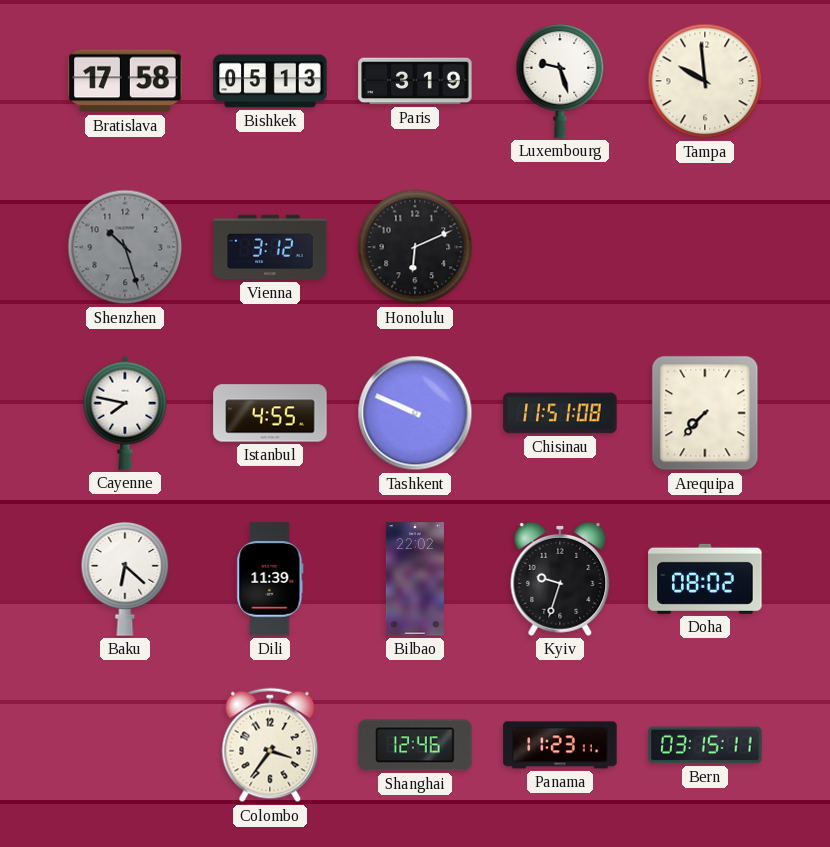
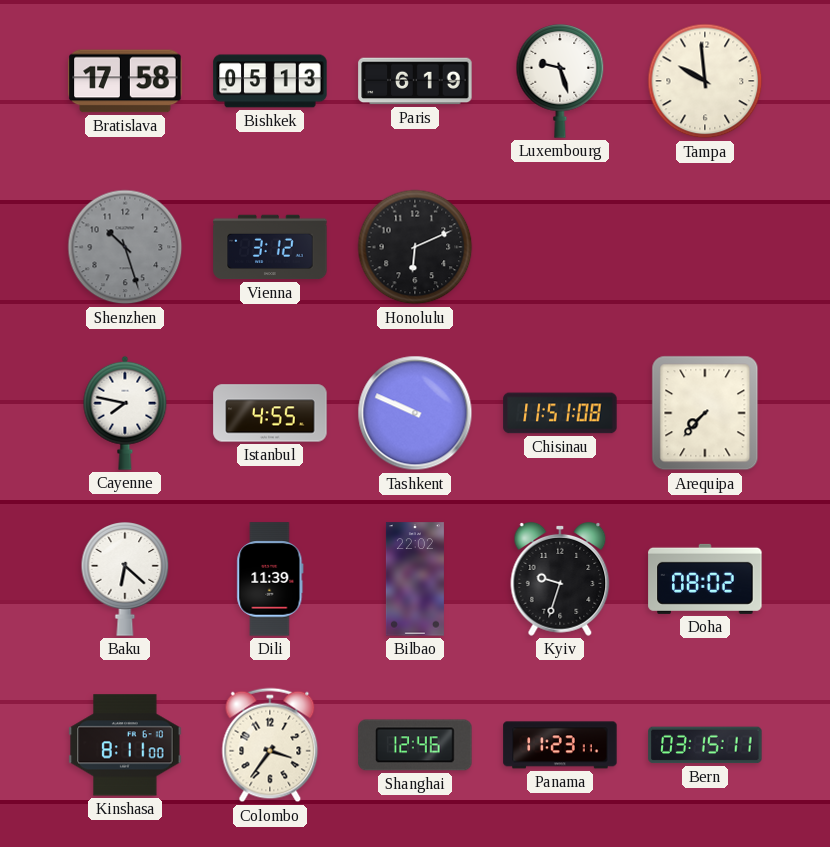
Paris: 3:19 -> 6:19 (415, 81)
Kinshasa: none -> 8:11 (125, 745)
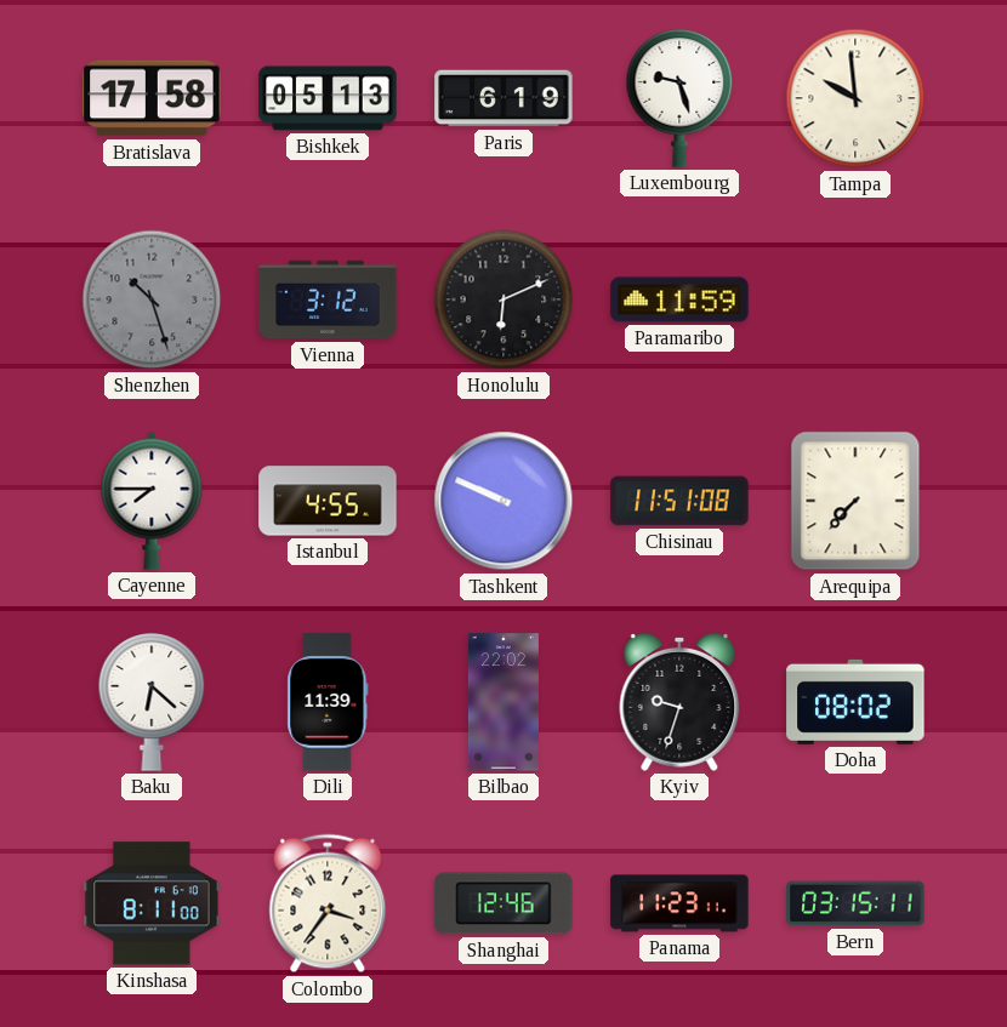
Paramaribo: none -> 11:59 (679, 299)
Cayenne: 7:47 -> 7:45 (152, 501)
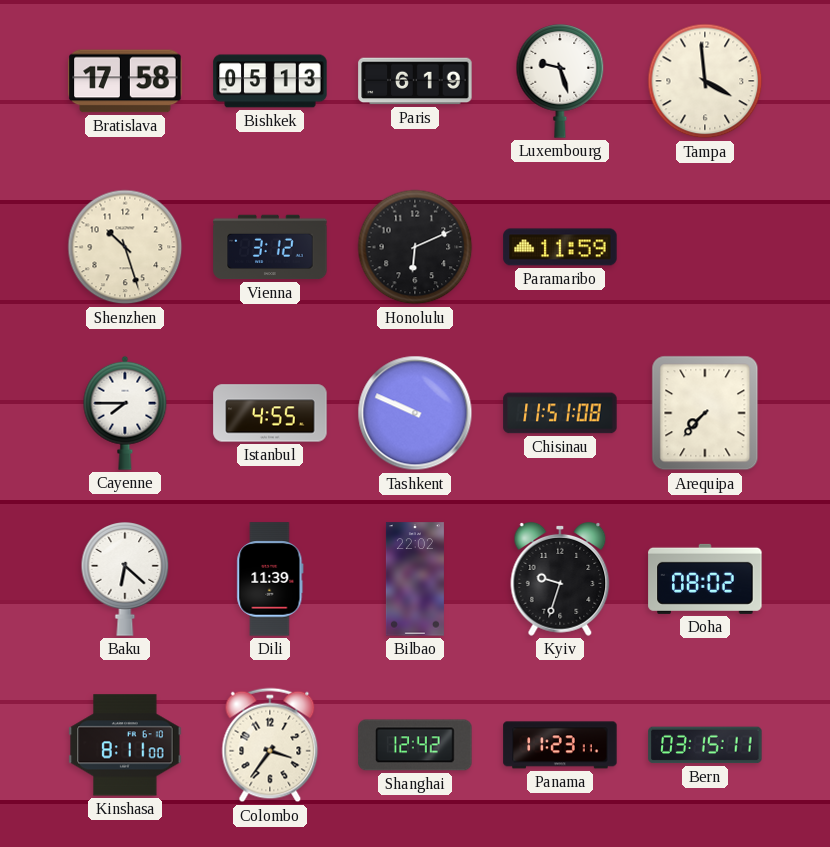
Tampa: 9:59 -> 3:59 (705, 81)
Shenzhen dial: grey -> cream (125, 247)
Shanghai: 12:46 -> 12:42 (415, 745)
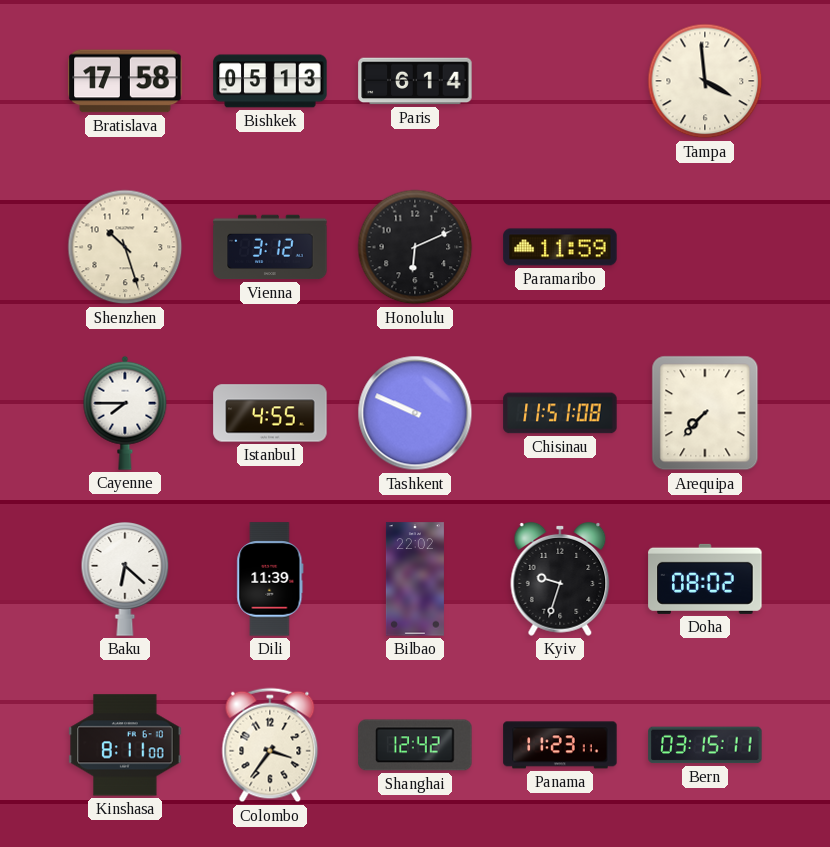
Paris: 6:19 -> 6:14 (415, 81)
Luxembourg: 9:27 -> none (560, 81)
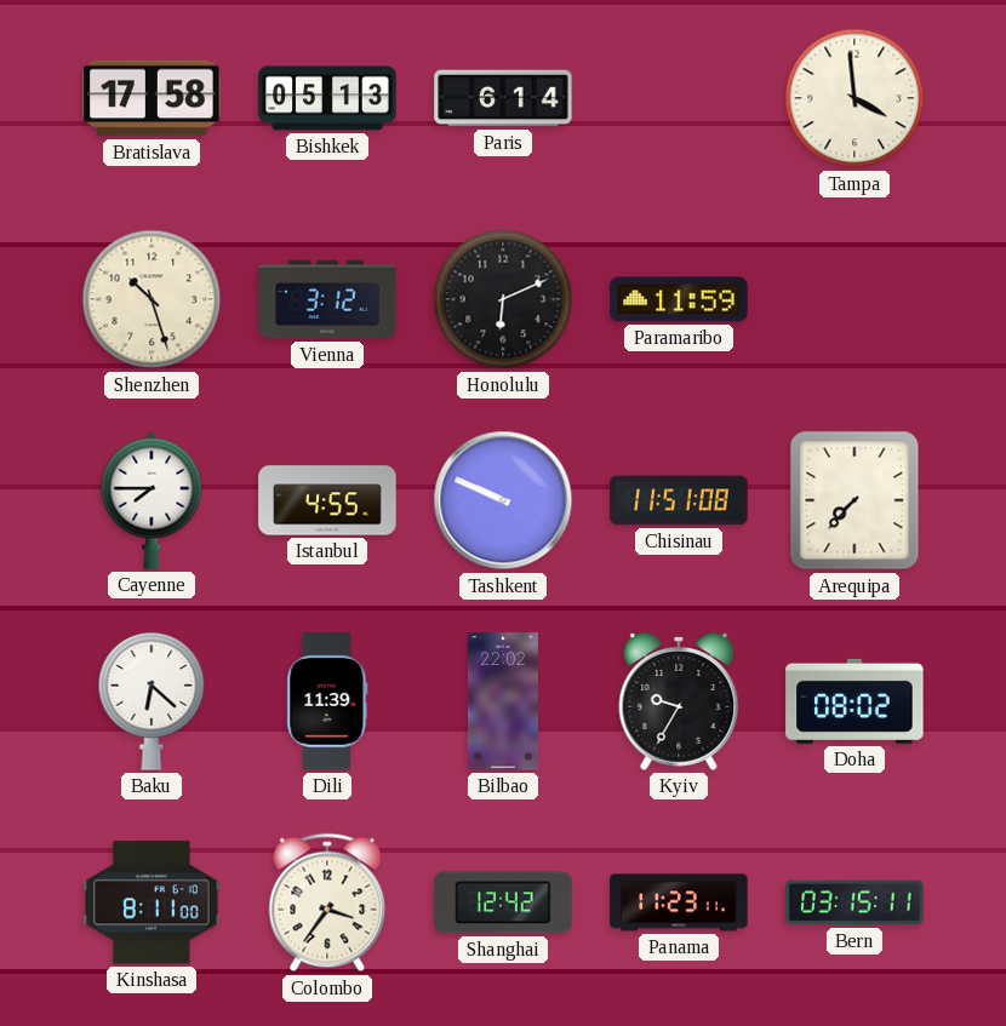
Kyiv: 9:33 -> 9:35 (679, 701)
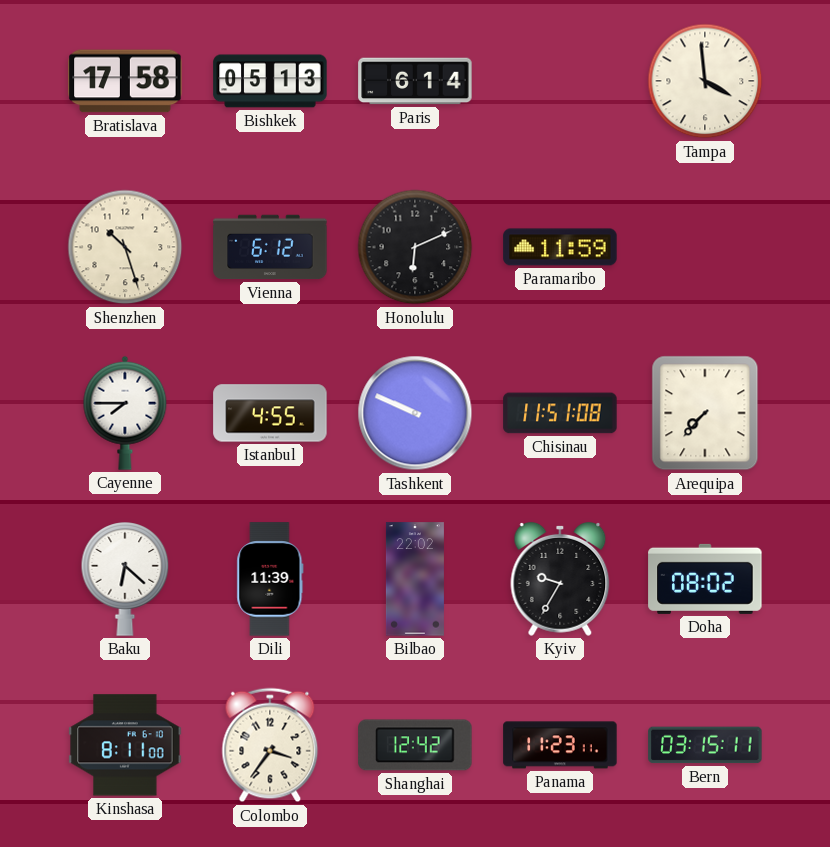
Vienna: 3:12 -> 6:12 (270, 247)
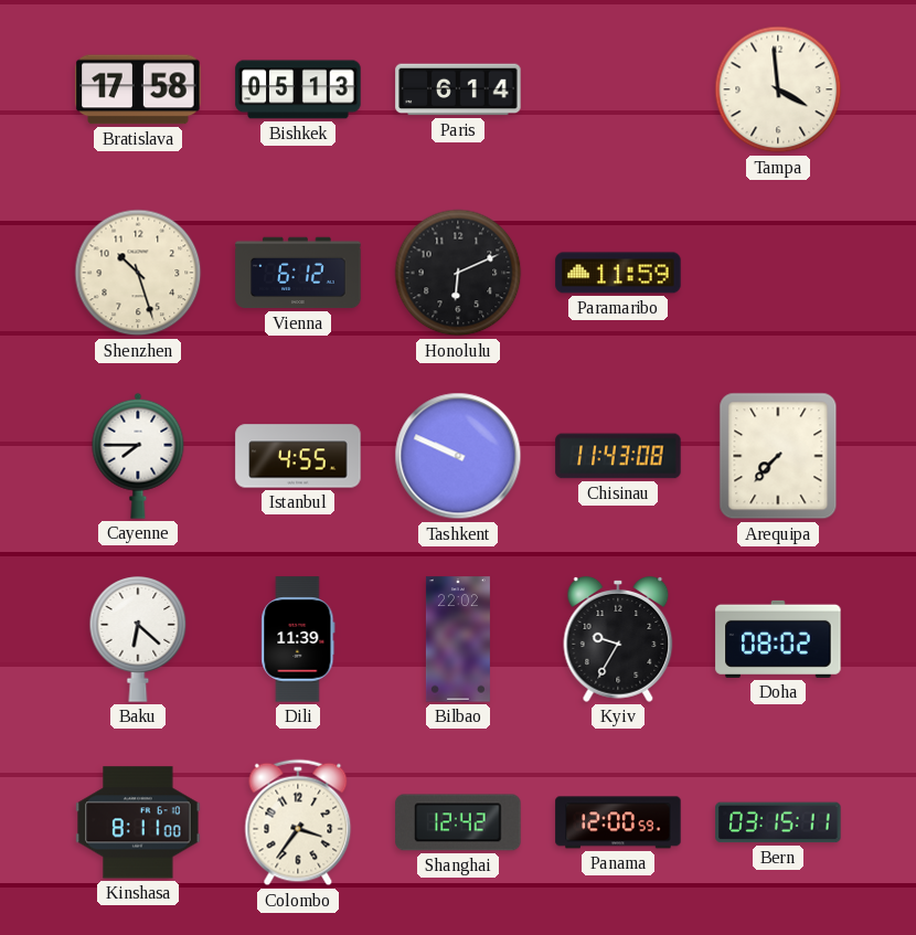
Chisinau: 11:51 -> 11:43 (618, 456)
Panama: 11:23 -> 12:00 (618, 822)
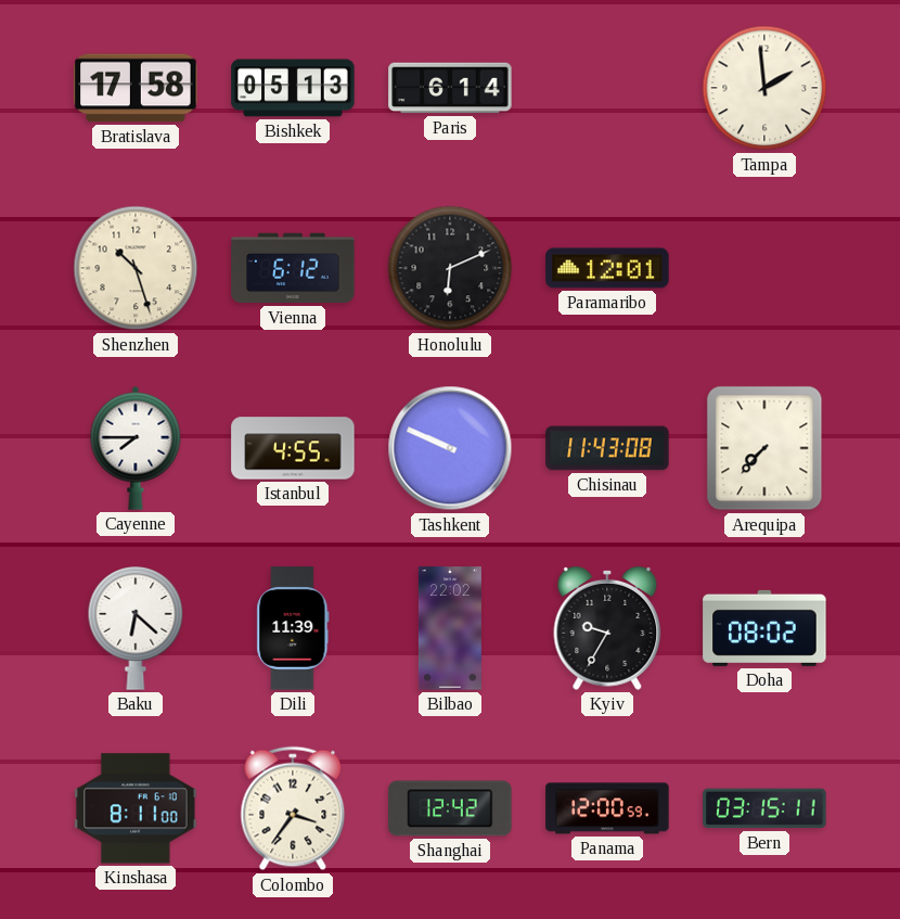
Tampa: 3:59 -> 1:59 (764, 88)
Paramaribo: 11:59 -> 12:01 (607, 268)
